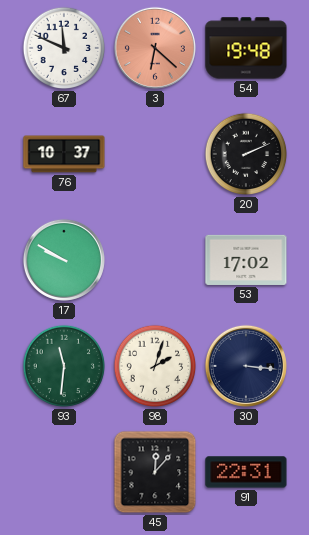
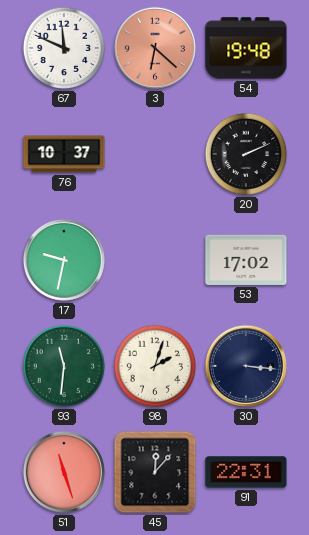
17: 9:50 -> 9:32 (64, 260)
51: none -> 11:27 (64, 472)
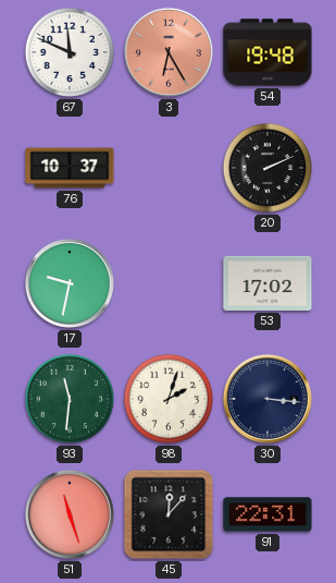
3: 6:22 -> 6:25 (169, 52)
